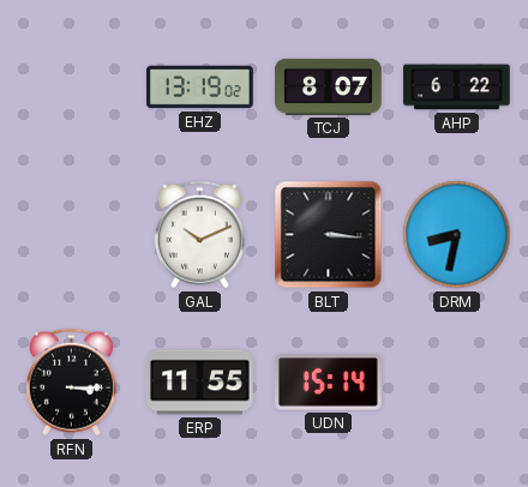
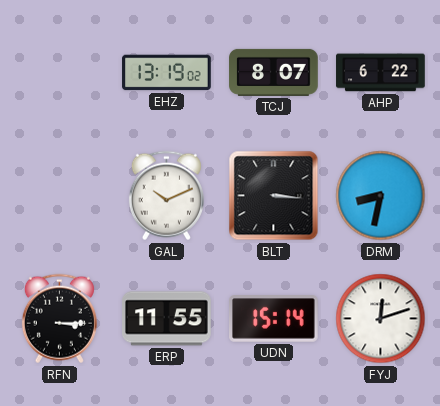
FYJ: none -> 12:12 (381, 319)
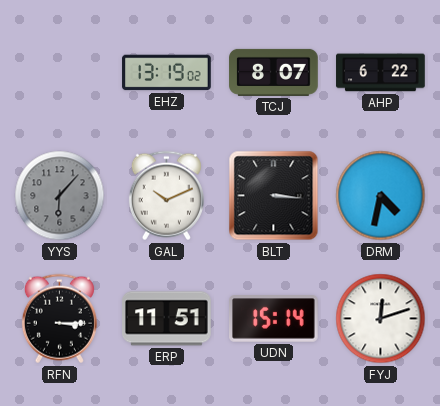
YYS: none -> 6:07 (60, 196)
DRM: 8:32 -> 4:32 (381, 196)
ERP: 11:55 -> 11:51 (167, 319)
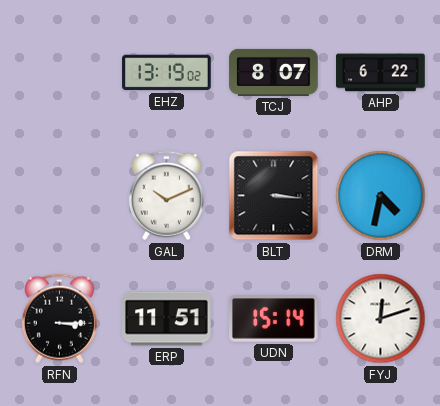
YYS: 6:07 -> none (60, 196)
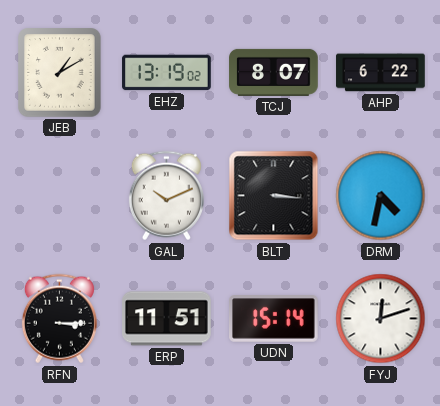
JEB: none -> 1:10 (60, 73)
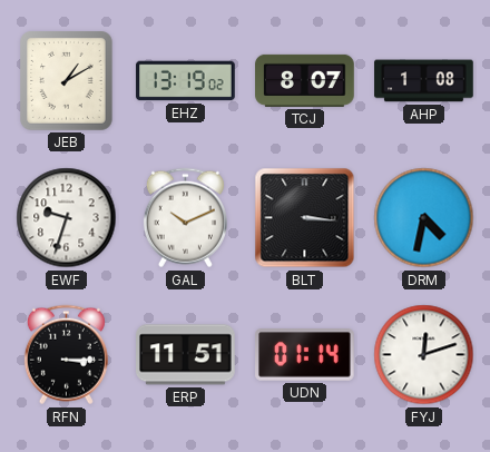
AHP: 6:22 -> 1:08 (424, 81)
EWF: none -> 9:33 (67, 218)
UDN: 15:14 -> 01:14 (305, 355)
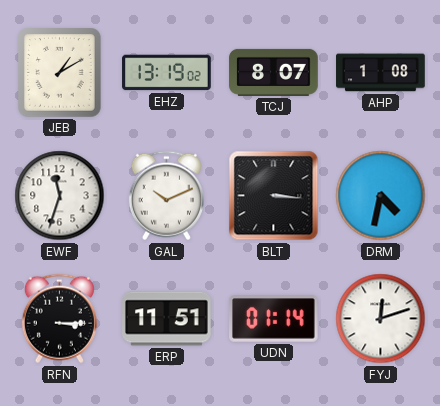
EWF: 9:33 -> 11:33 (60, 196)
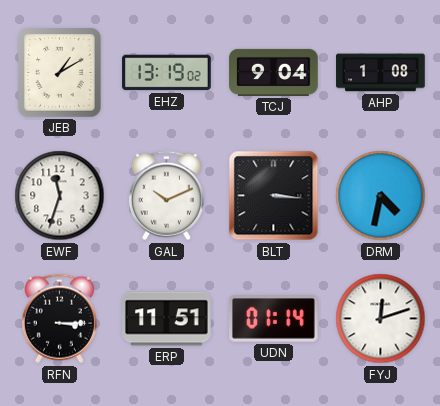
TCJ: 8:07 -> 9:04 (274, 72)
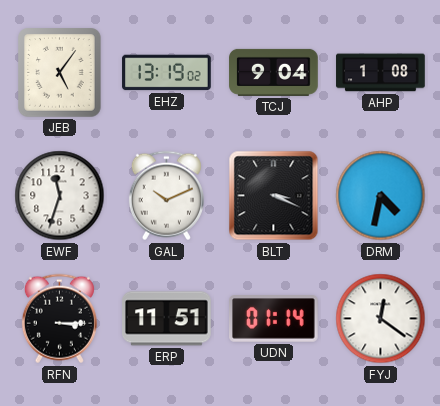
JEB: 1:10 -> 5:06 (60, 73)
BLT: 3:16 -> 3:19 (274, 196)
FYJ: 12:12 -> 12:21 (381, 319)
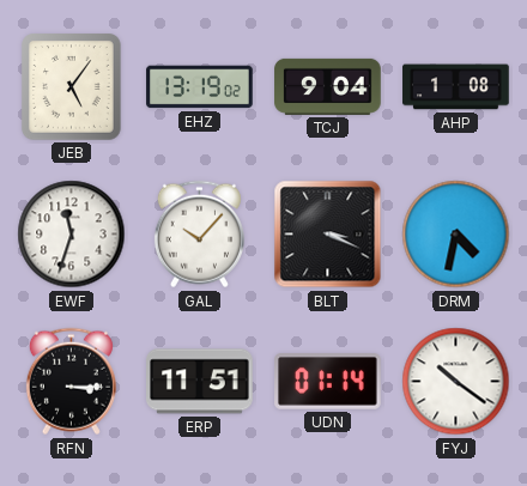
GAL: 10:11 -> 10:07 (199, 235)
FYJ: 12:21 -> 10:21 (456, 382)
